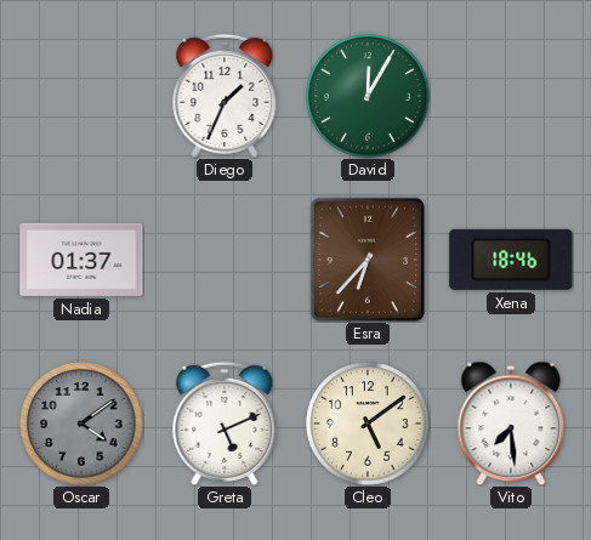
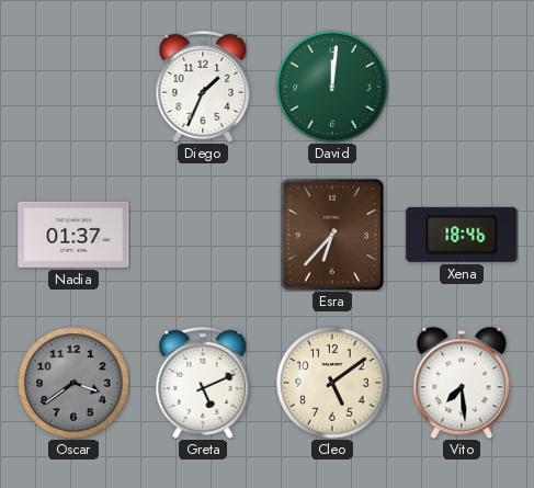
David: 12:05 -> 12:01 (332, 87)
Oscar: 4:09 -> 3:39 (73, 383)
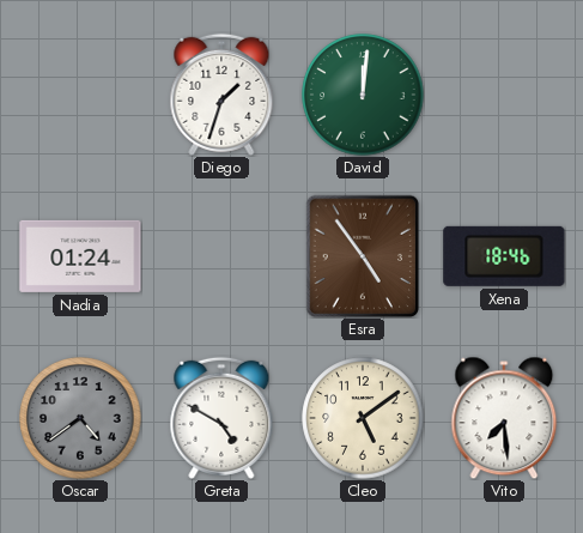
Diego: 1:34 -> 1:33 (221, 95)
Nadia: 01:37 -> 01:24 (80, 256)
Esra: 6:37 -> 4:54 (363, 256)
Oscar: 3:39 -> 4:39 (80, 418)
Greta: 5:11 -> 4:50 (221, 418)
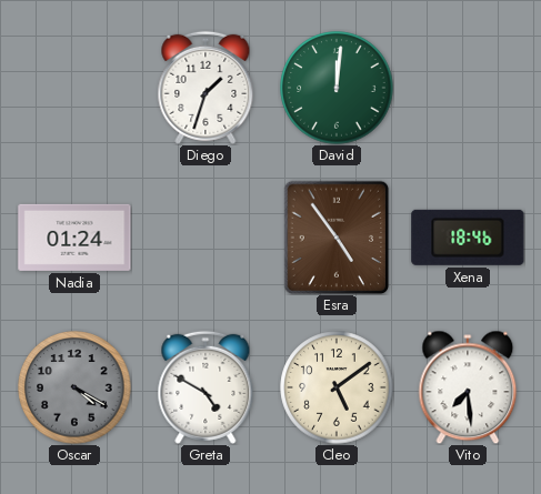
Oscar: 4:39 -> 4:20 (74, 387)
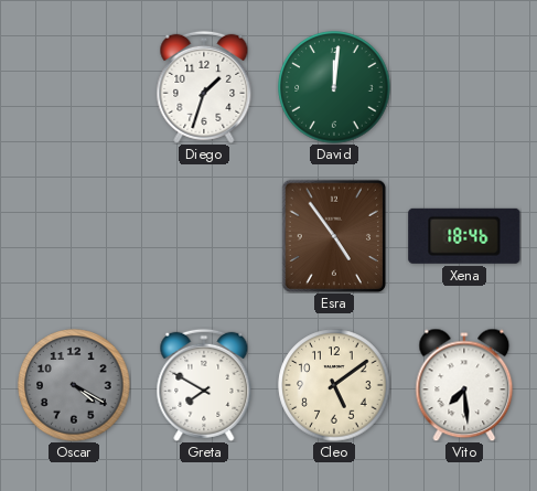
Nadia: 01:24 -> none (74, 238)
Greta: 4:50 -> 7:50 (204, 385)
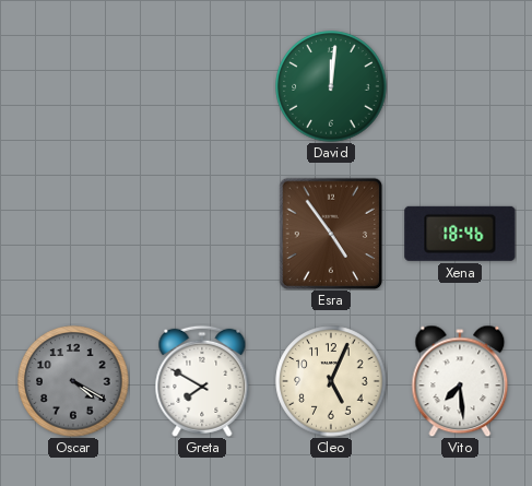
Diego: 1:33 -> none (204, 87)
Cleo: 5:09 -> 5:04 (331, 381)
